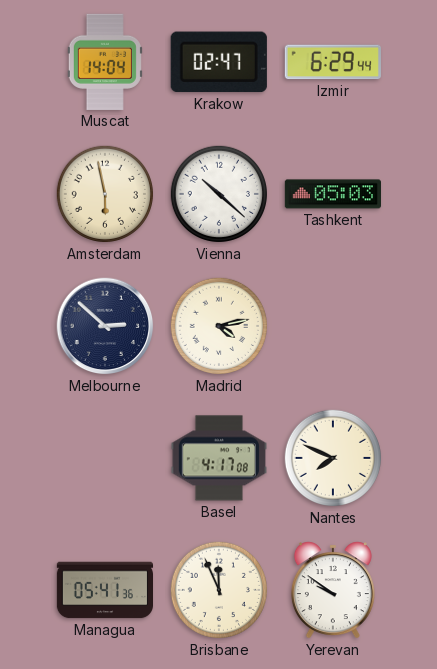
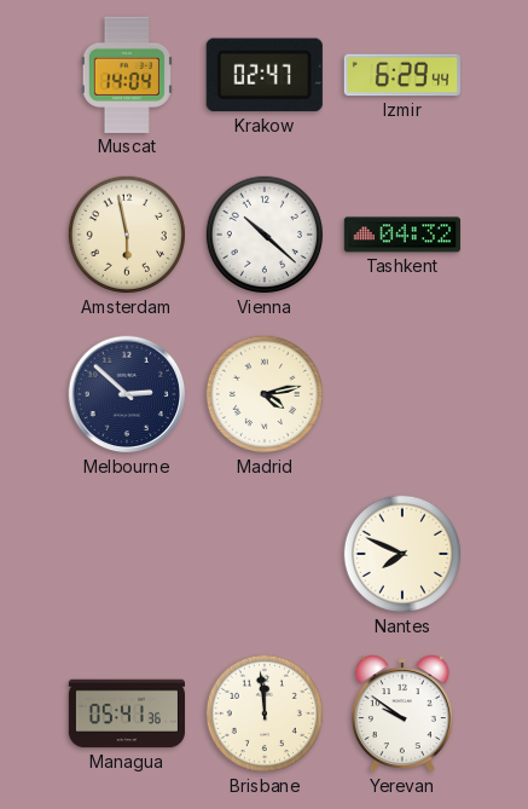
Tashkent: 05:03 -> 04:32 (401, 235)
Basel: 4:17 -> none (219, 458)
Brisbane: 11:56 -> 11:59 (265, 713)
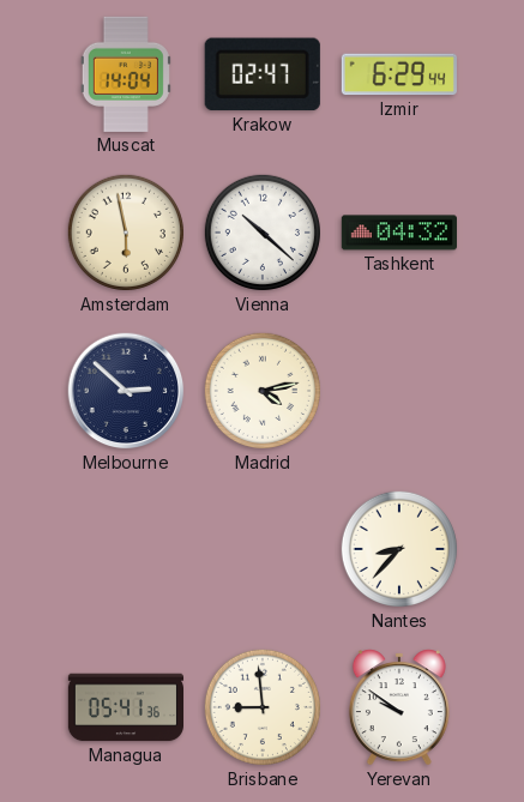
Nantes: 7:49 -> 8:37 (399, 549)
Brisbane: 11:59 -> 8:59 (263, 707)
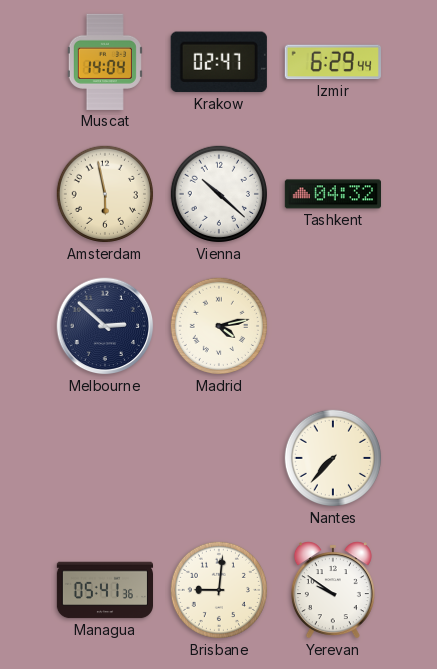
Nantes: 8:37 -> 7:37 (333, 458)
Brisbane: 8:59 -> 9:01 (219, 590)
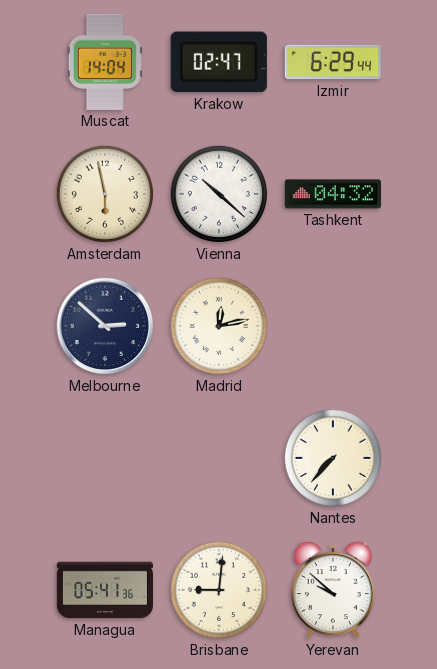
Madrid: 4:13 -> 12:13 (219, 326)
Yerevan: 9:51 -> 9:52 (333, 590)
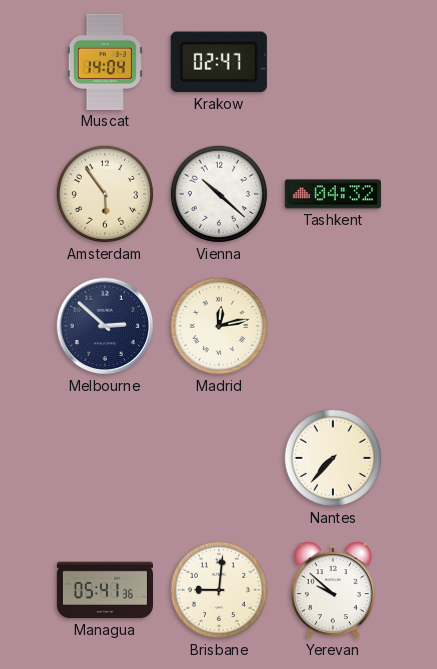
Izmir: 6:29 -> none (333, 62)
Amsterdam: 5:58 -> 5:54 (105, 194)
